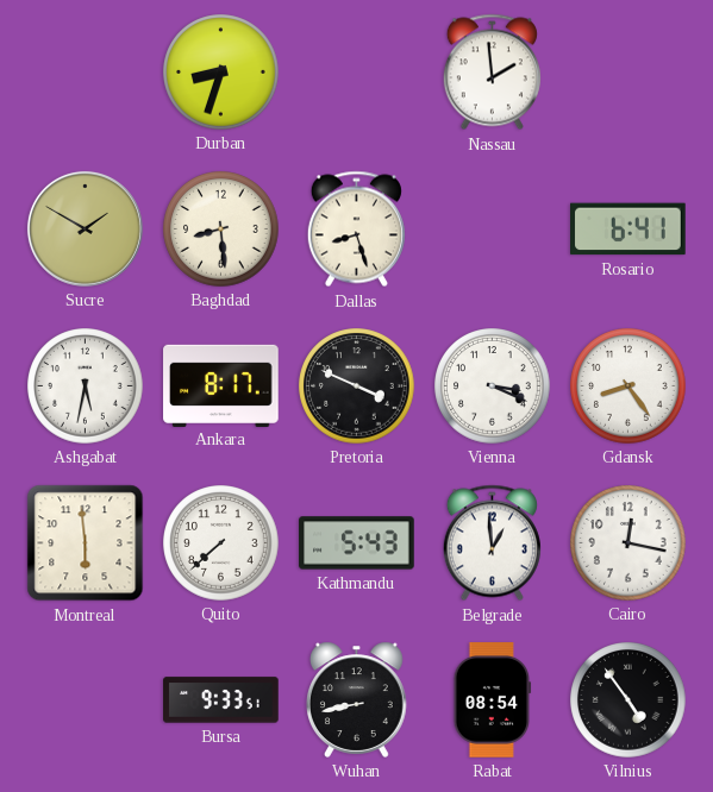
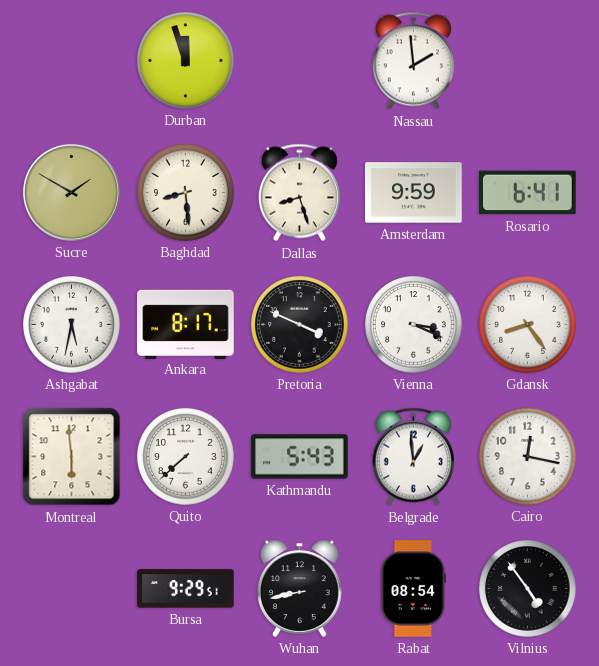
Durban: 8:33 -> 11:57 (186, 61)
Amsterdam: none -> 9:59 (414, 193)
Bursa: 9:33 -> 9:29 (186, 589)
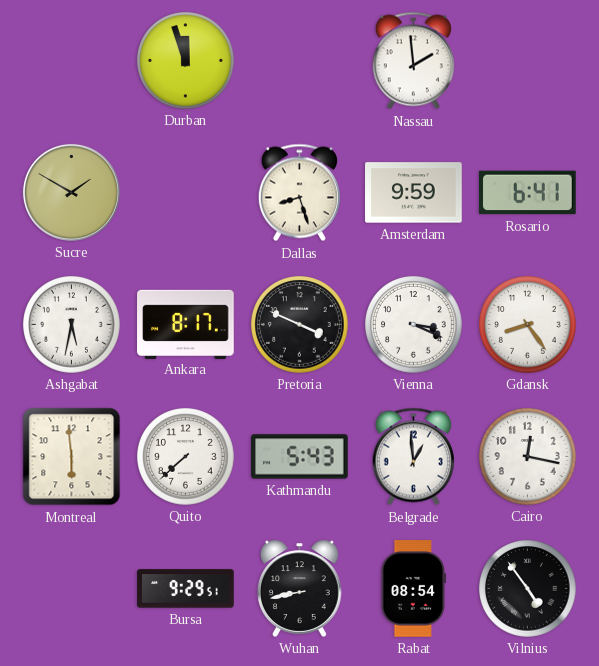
Baghdad: 8:29 -> none (186, 193)
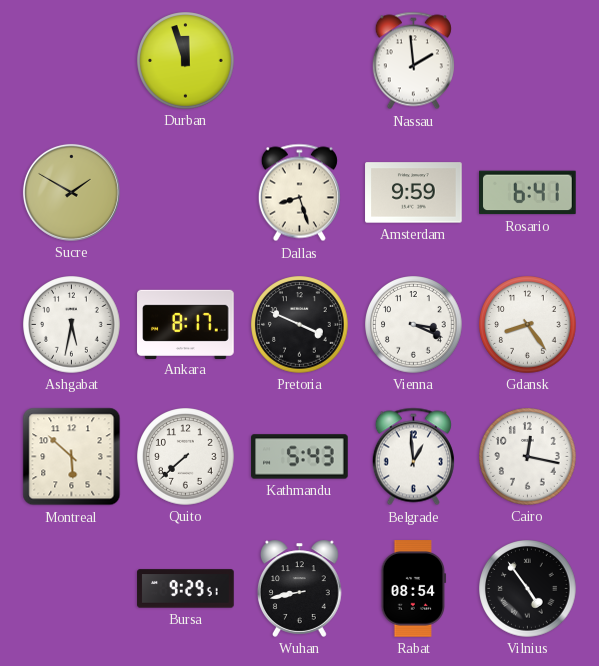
Montreal: 5:59 -> 5:52 (72, 457)
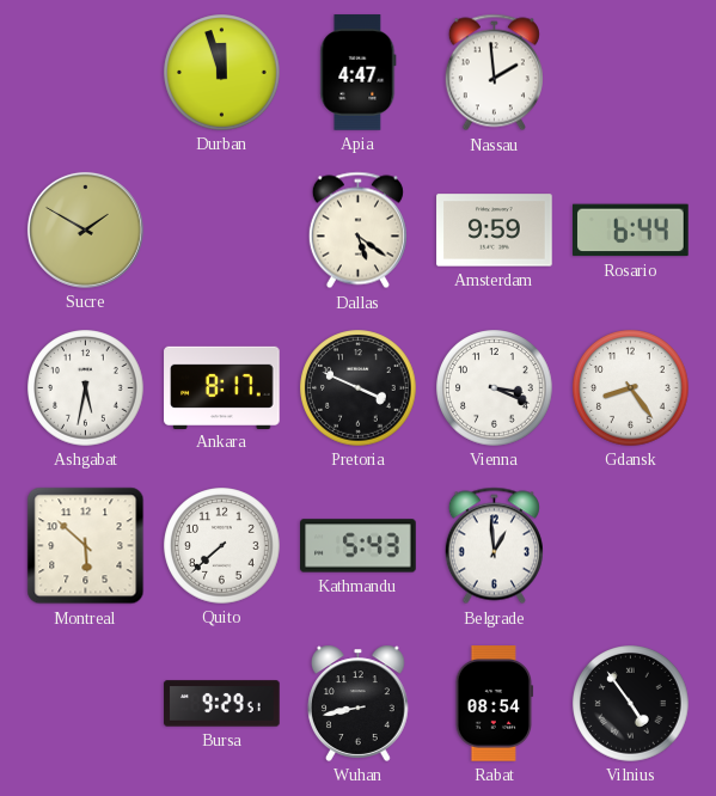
Apia: none -> 4:47 (359, 73)
Dallas: 8:27 -> 5:21 (357, 231)
Rosario: 6:41 -> 6:44 (631, 231)
Cairo: 12:17 -> none (528, 457)
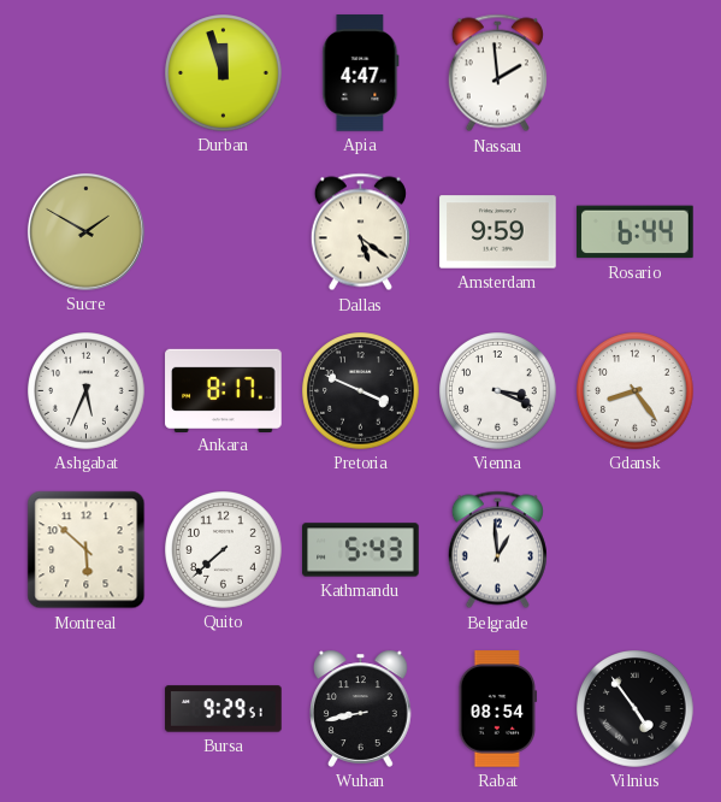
Ashgabat: 5:32 -> 5:34 (87, 391)
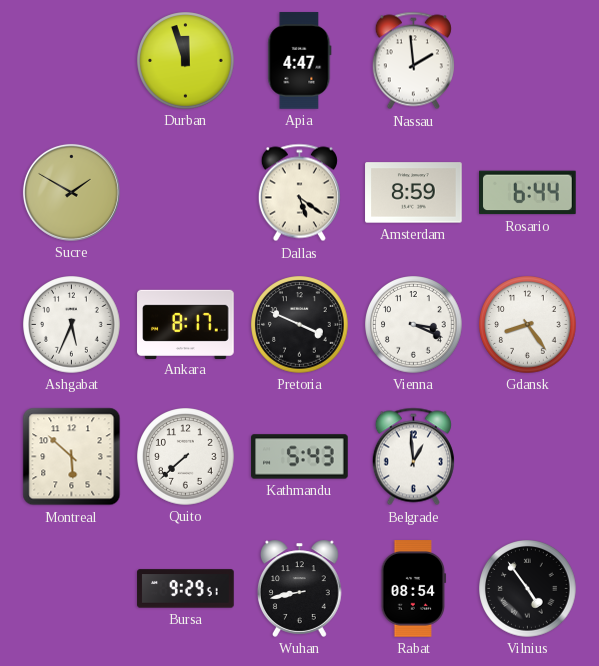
Amsterdam: 9:59 -> 8:59 (414, 193)
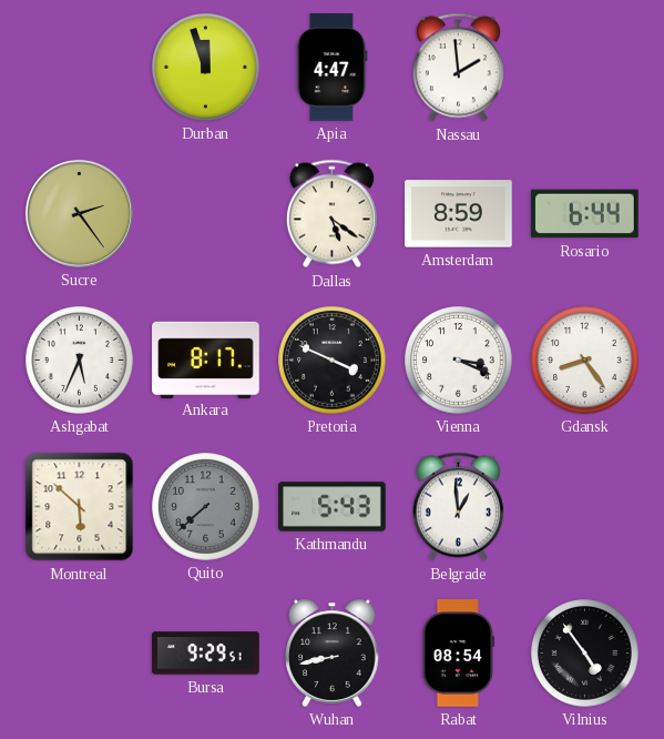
Sucre: 1:50 -> 2:24 (79, 213)
Quito dial: white -> grey (206, 507)
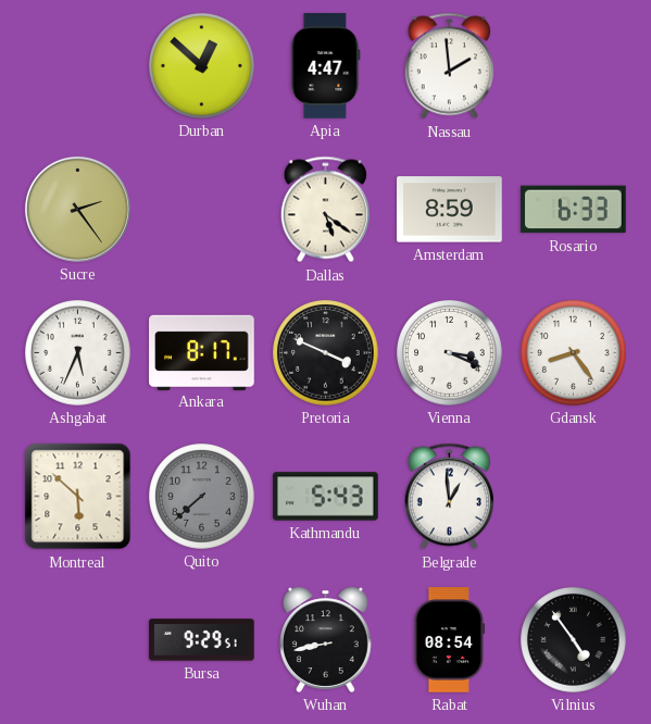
Durban: 11:57 -> 12:52 (202, 66)
Rosario: 6:44 -> 6:33 (574, 210)
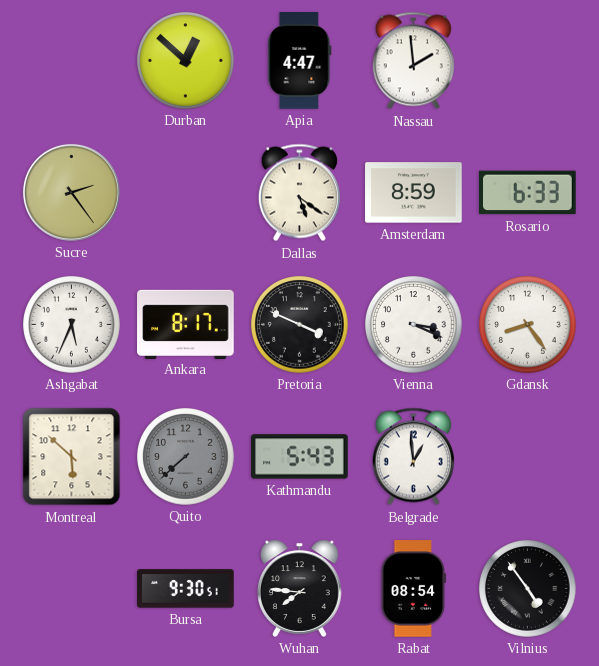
Bursa: 9:29 -> 9:30 (186, 589)
Wuhan: 8:43 -> 7:46 (300, 588)
